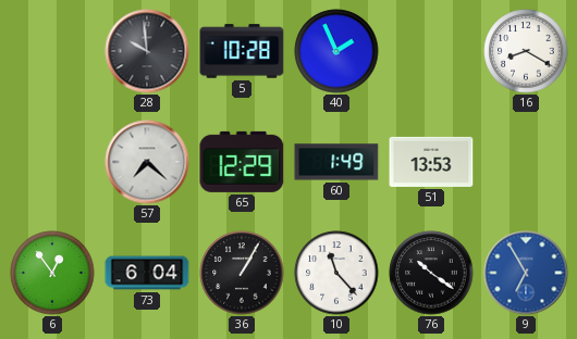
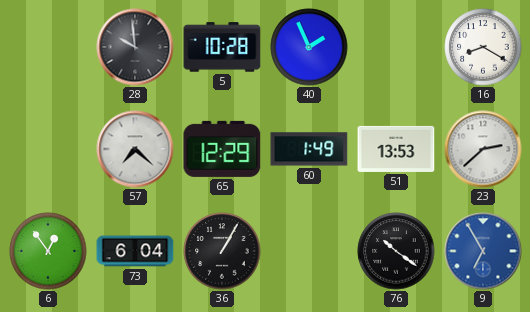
23: none -> 2:38 (483, 149)
10: 11:23 -> none (336, 273)
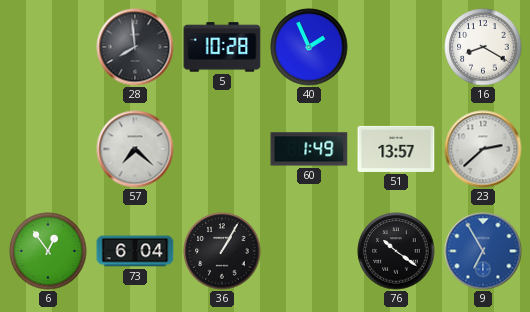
28: 9:59 -> 7:59 (135, 47)
65: 12:29 -> none (222, 149)
51: 13:53 -> 13:57 (396, 149)
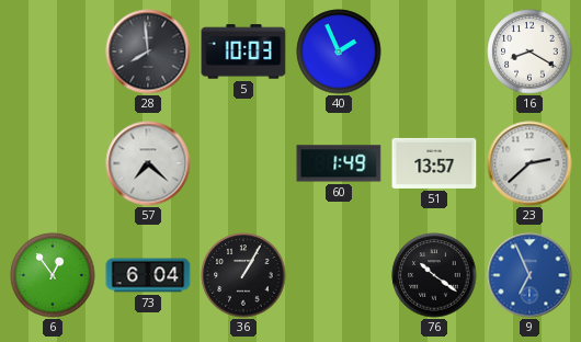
5: 10:28 -> 10:03 (243, 52)
9: 6:55 -> 6:56 (529, 275)
